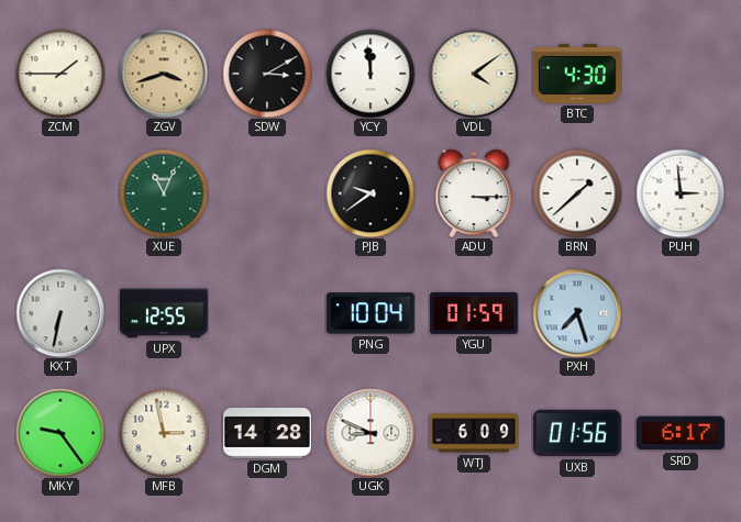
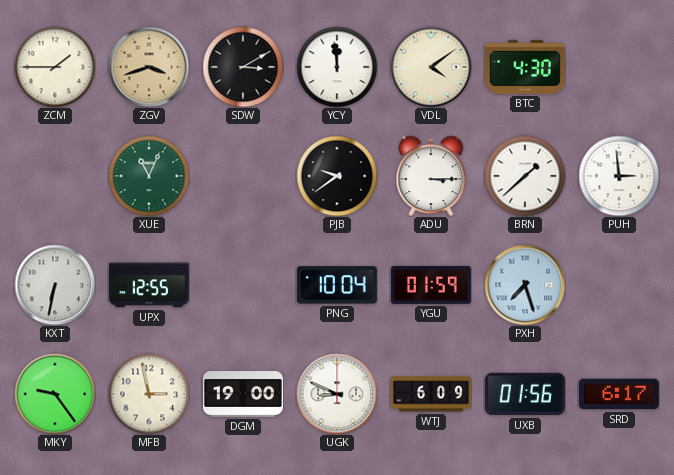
DGM: 14:28 -> 19:00 (243, 395)
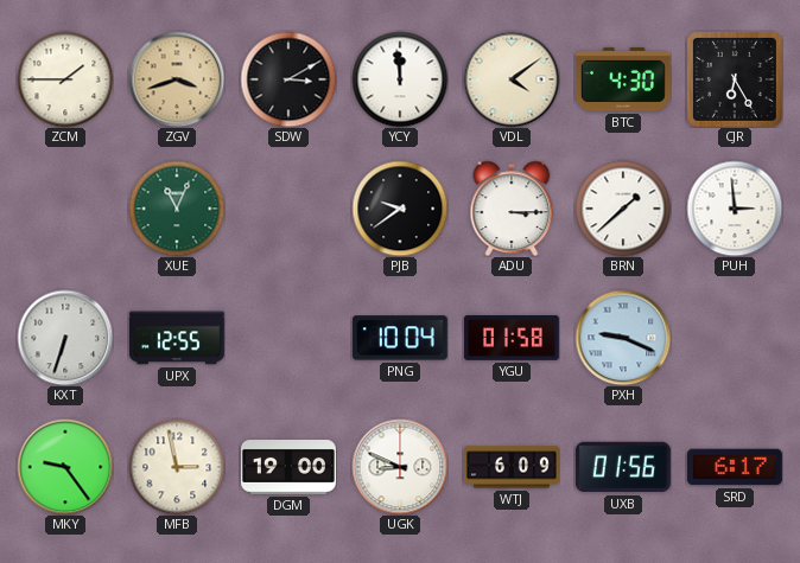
CJR: none -> 6:25 (735, 79)
KXT: 6:32 -> 6:33 (65, 338)
YGU: 01:59 -> 01:58 (512, 338)
PXH: 7:27 -> 9:19 (623, 338)
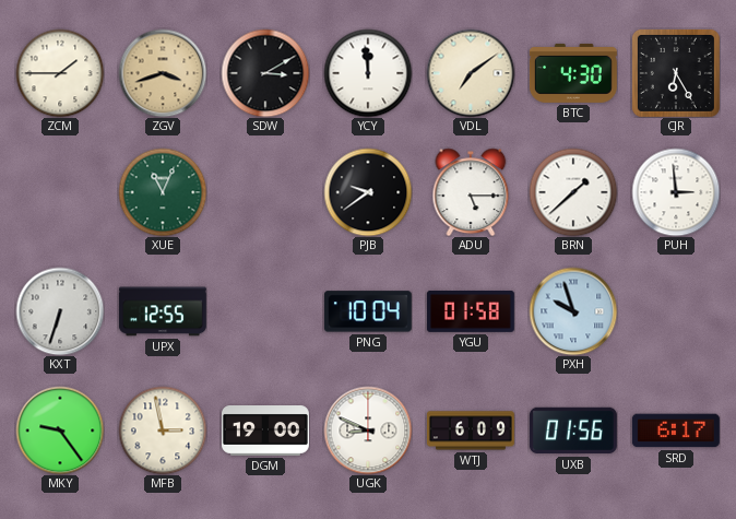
VDL: 4:09 -> 7:09 (471, 73)
ADU: 3:15 -> 5:15 (471, 192)
PXH: 9:19 -> 9:57 (573, 311)
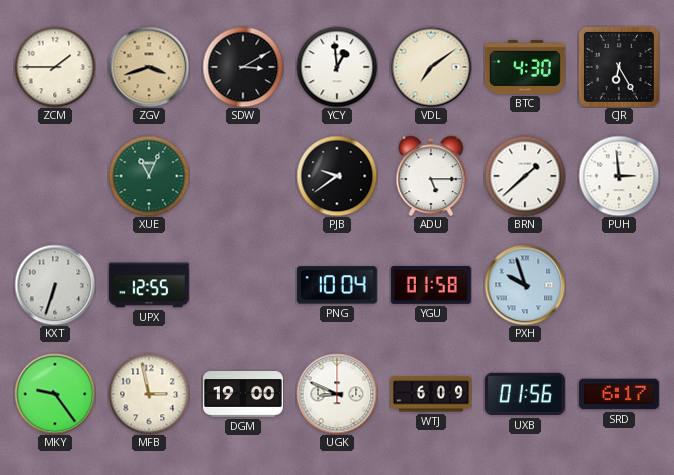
YCY: 11:59 -> 12:59 (337, 67)
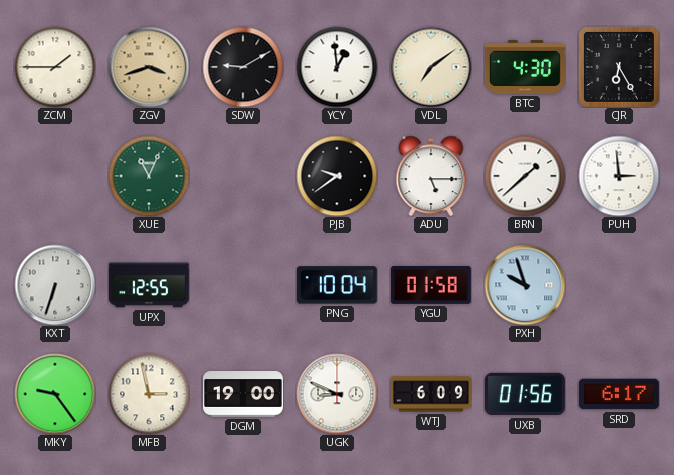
SDW: 3:10 -> 9:10 (243, 67)
